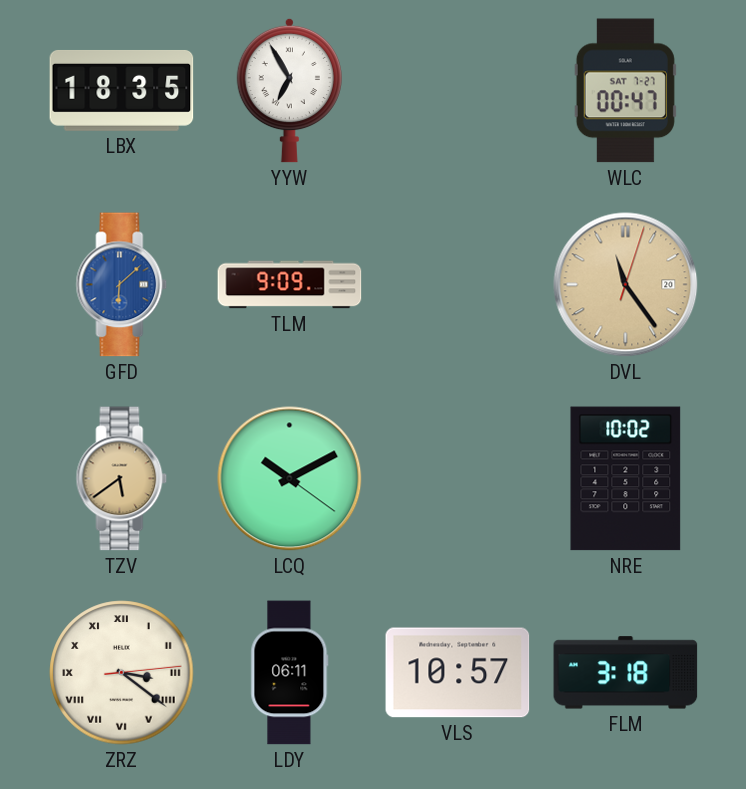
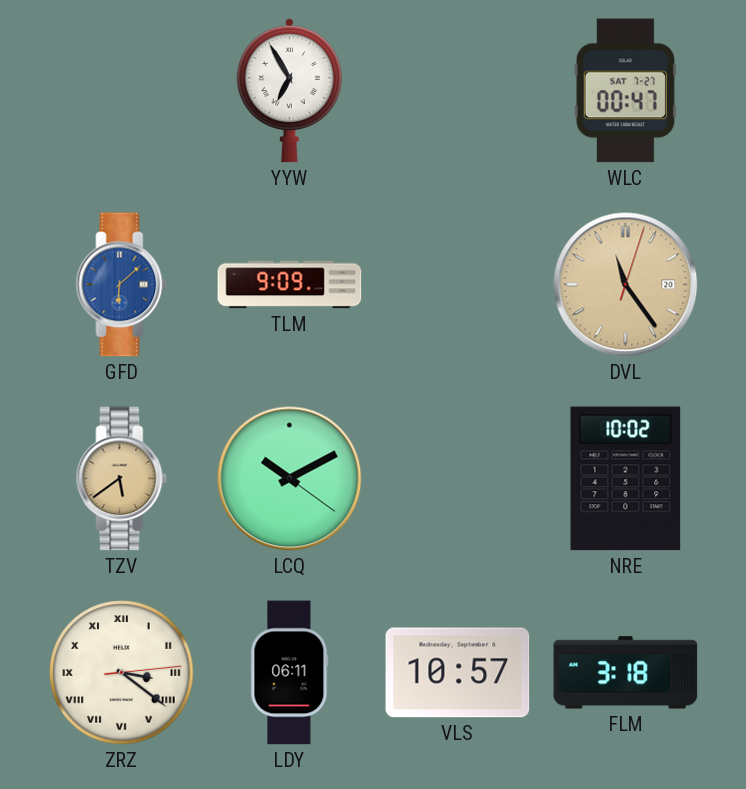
LBX: 18:35 -> none (122, 90)
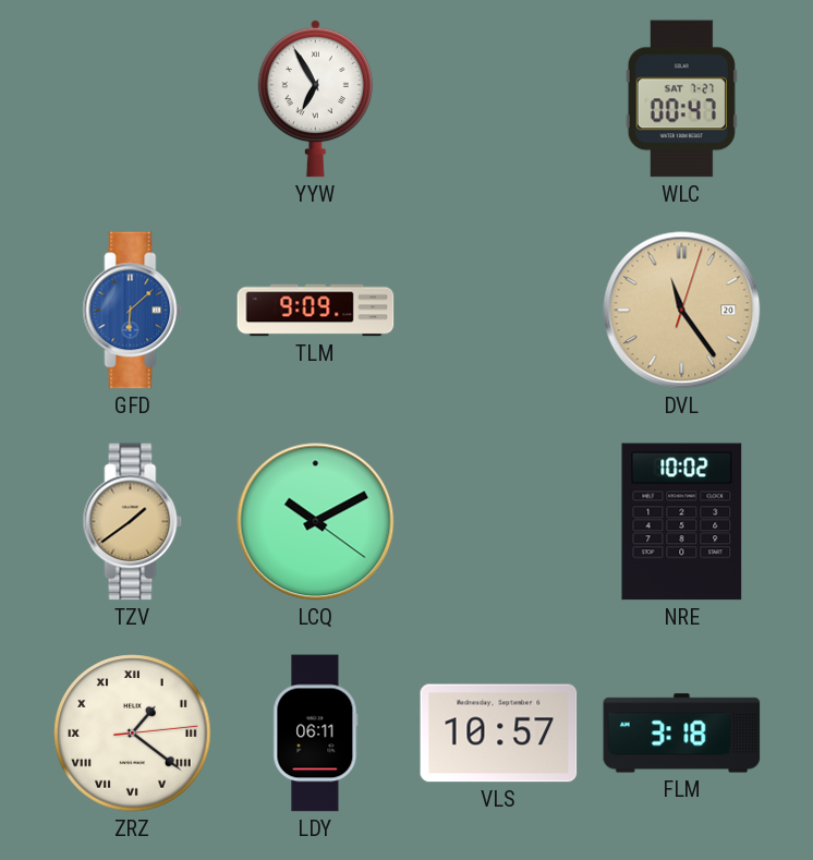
TZV: 5:39 -> 1:39 (133, 522)
ZRZ: 3:21 -> 1:21 (133, 734)
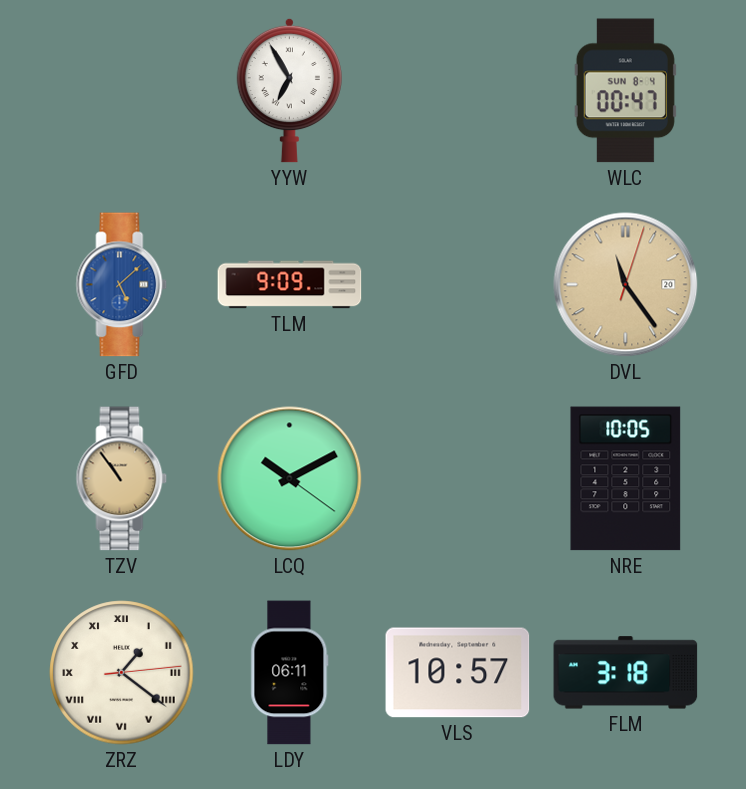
WLC date: SAT 7-27 -> SUN 8-4 (625, 91)
GFD: 6:08 -> 5:08 (122, 285)
TZV: 1:39 -> 10:54 (122, 479)
NRE: 10:02 -> 10:05 (626, 479)
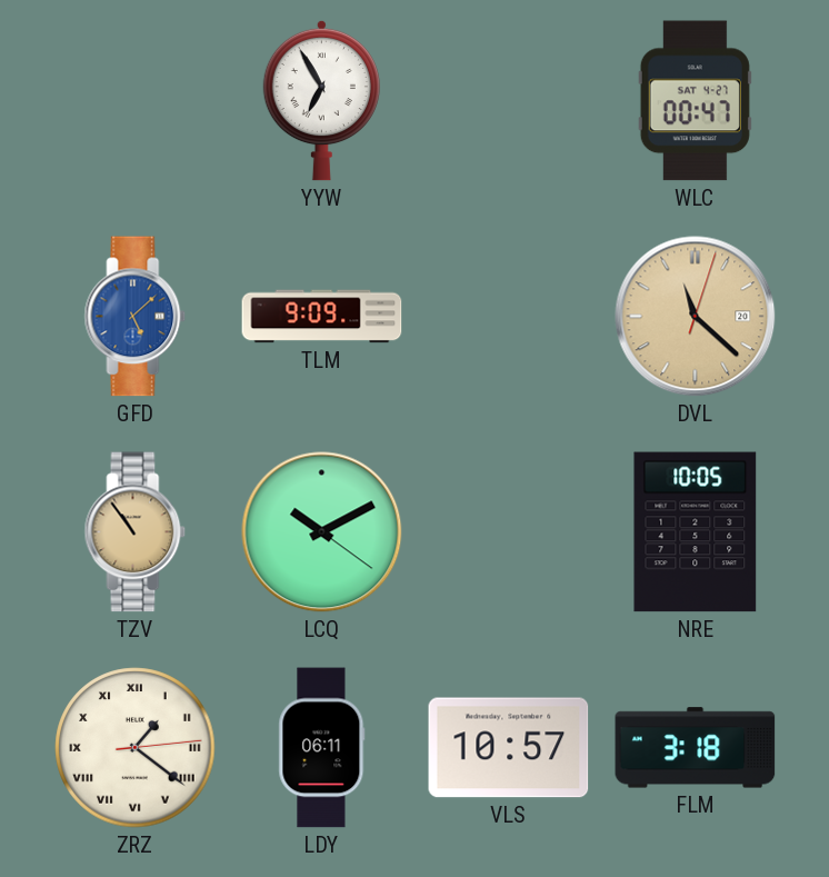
WLC date: SUN 8-4 -> SAT 4-27 (695, 101)
DVL: 11:24 -> 11:22 (696, 317)
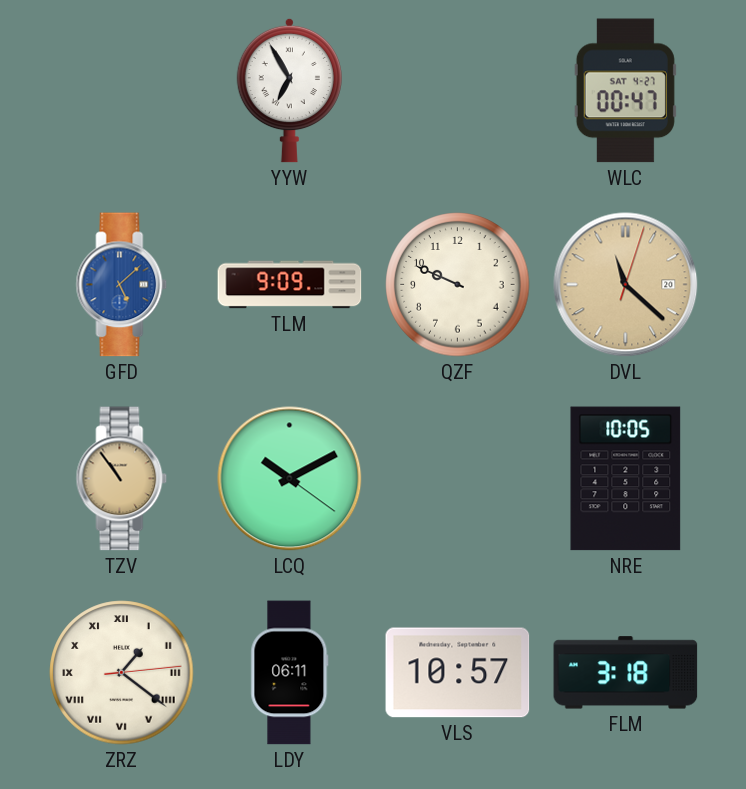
QZF: none -> 9:49 (458, 285)
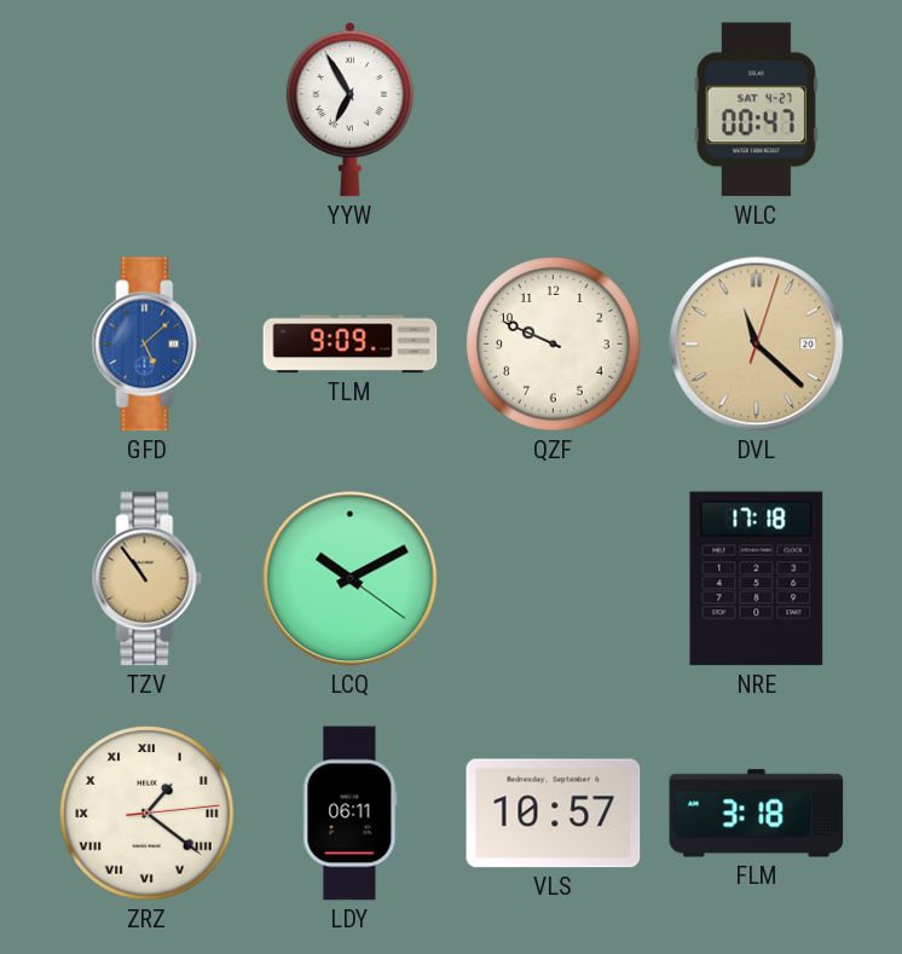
NRE: 10:05 -> 17:18 (757, 579)
